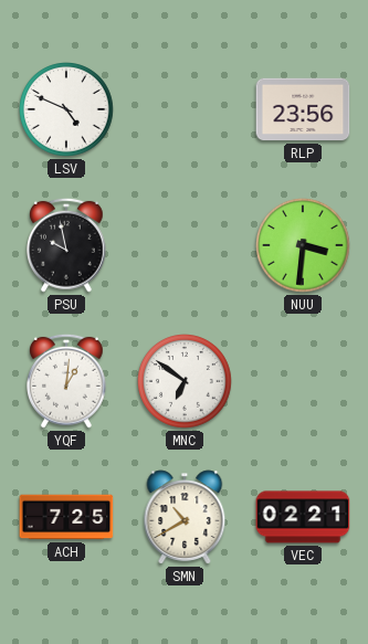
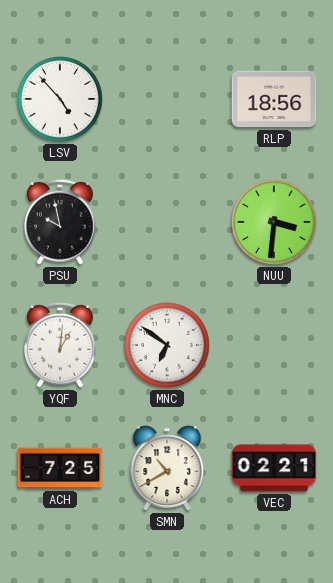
LSV: 4:49 -> 4:53 (61, 100)
RLP: 23:56 -> 18:56 (274, 99)
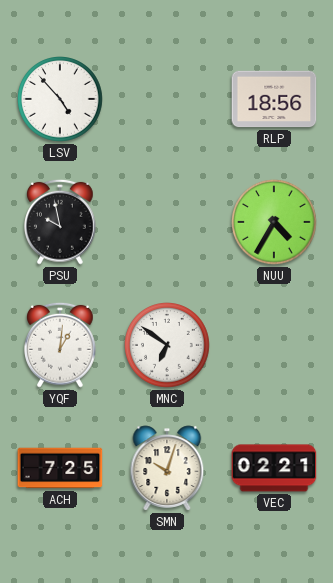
NUU: 3:31 -> 4:35 (275, 223)
SMN: 10:40 -> 10:03 (167, 468)
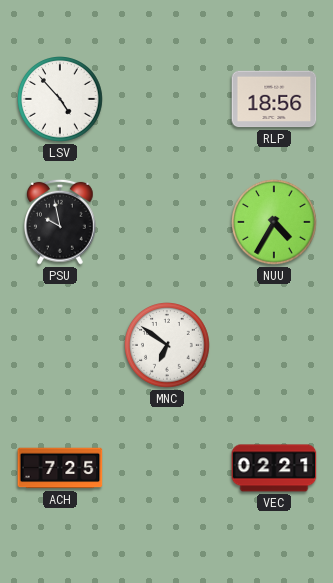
YQF: 1:01 -> none (61, 345)
SMN: 10:03 -> none (167, 468)
